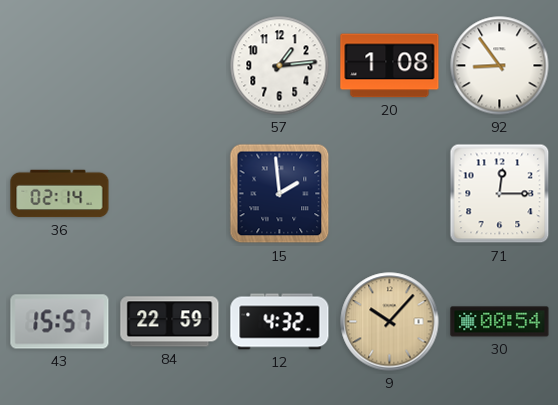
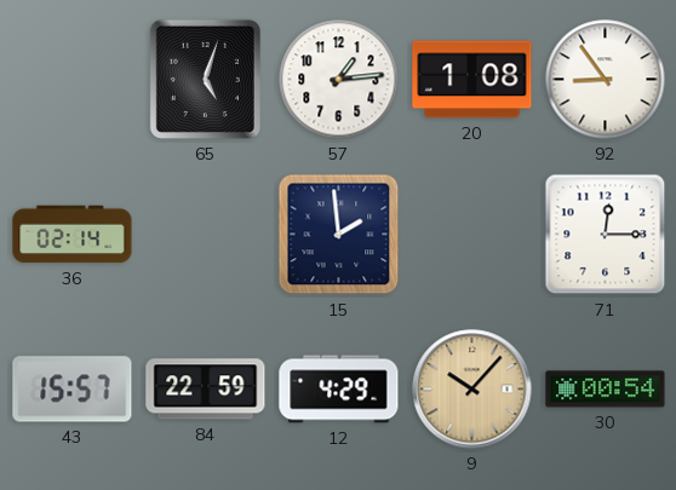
65: none -> 5:03 (205, 79)
12: 4:32 -> 4:29 (339, 390)
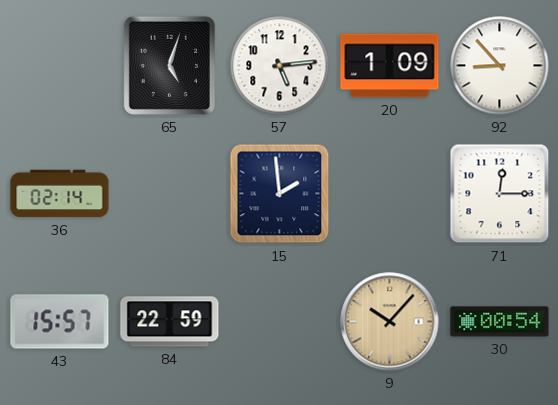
57: 1:14 -> 5:14 (280, 66)
20: 1:08 -> 1:09 (390, 66)
92: 8:54 -> 8:53 (500, 66)
12: 4:29 -> none (339, 390)
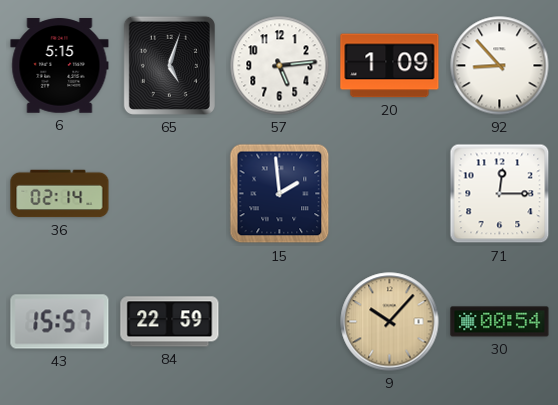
6: none -> 5:15 (60, 66)
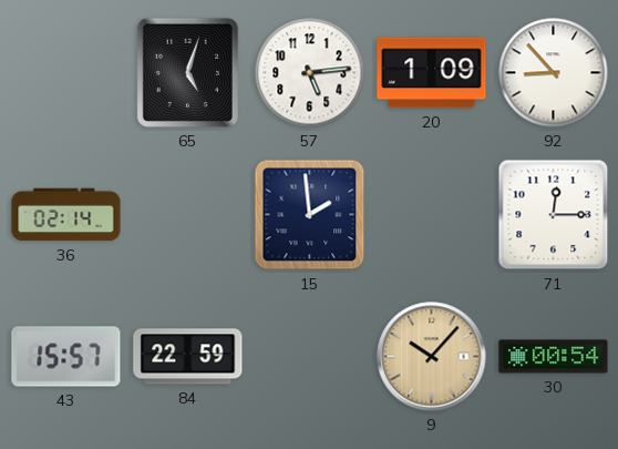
6: 5:15 -> none (60, 66)
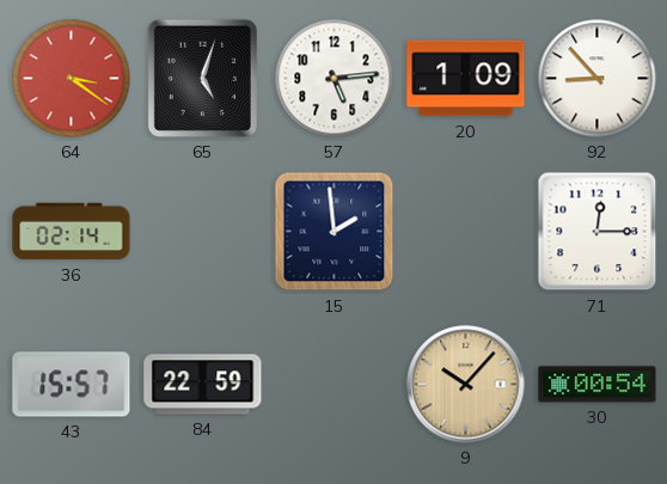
64: none -> 3:21 (72, 79)
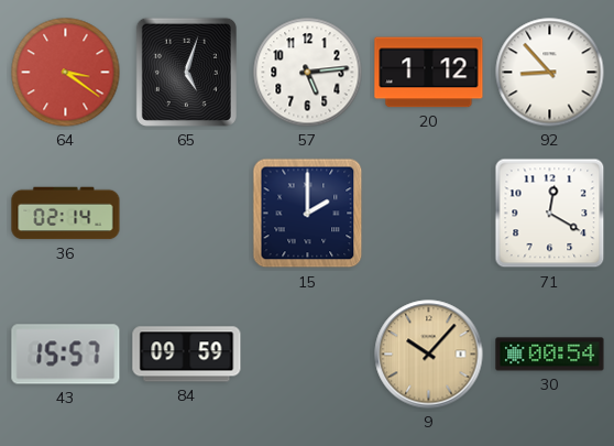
20: 1:09 -> 1:12 (429, 73)
15: 1:59 -> 2:00 (308, 214)
71: 12:15 -> 12:20 (550, 214)
84: 22:59 -> 09:59 (187, 355)
